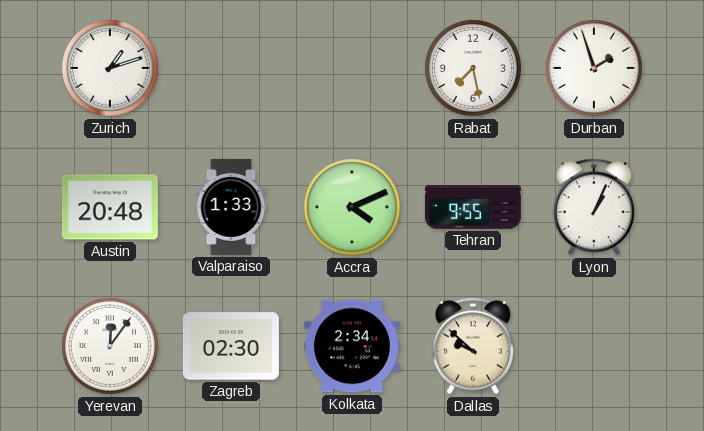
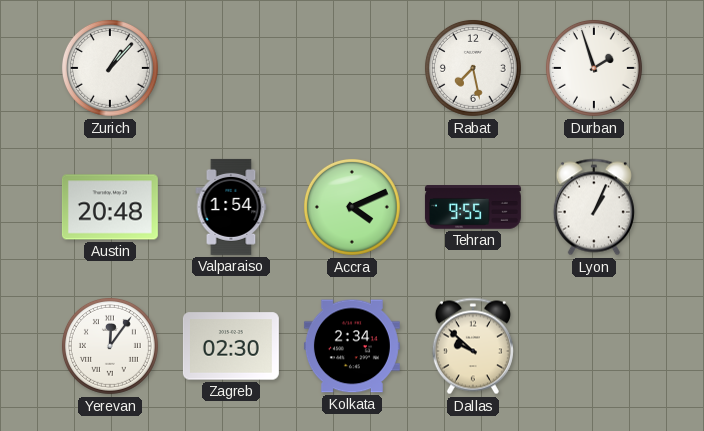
Zurich: 1:12 -> 1:07 (110, 68)
Valparaiso: 1:33 -> 1:54 (231, 207)
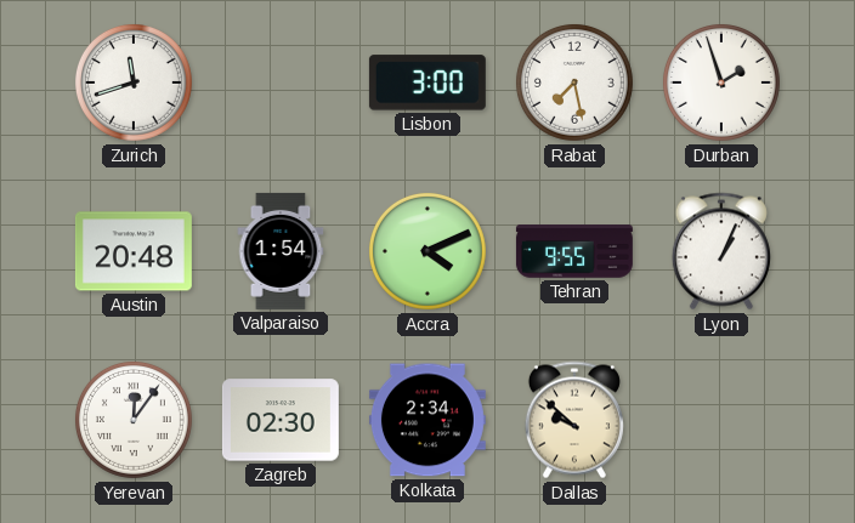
Zurich: 1:07 -> 11:42 (134, 83)
Lisbon: none -> 3:00 (428, 83)
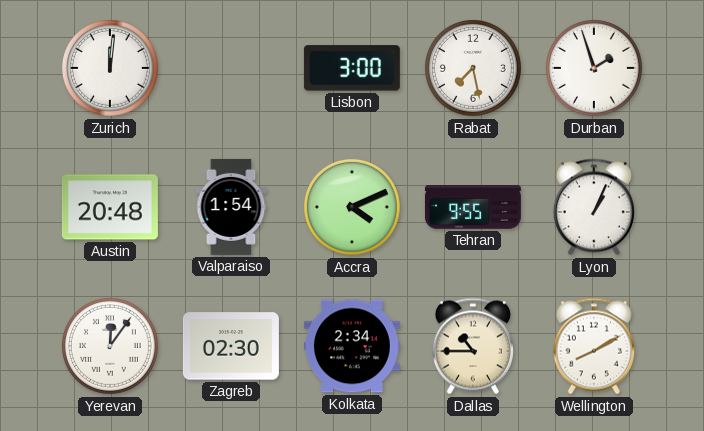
Zurich: 11:42 -> 12:01 (110, 68)
Dallas: 9:52 -> 10:45 (473, 346)
Wellington: none -> 8:10 (594, 346)
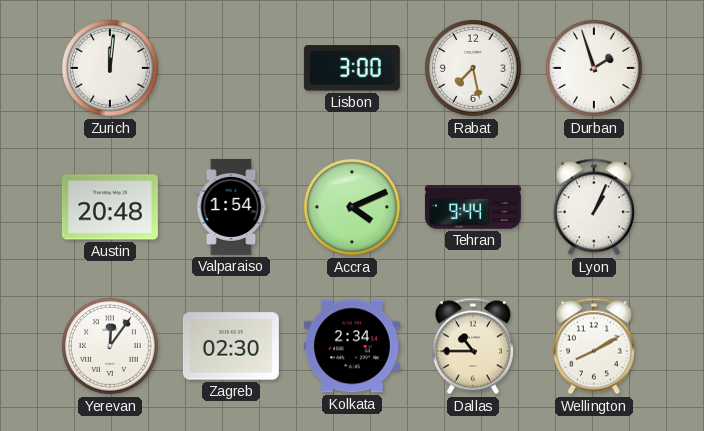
Tehran: 9:55 -> 9:44 (473, 207)
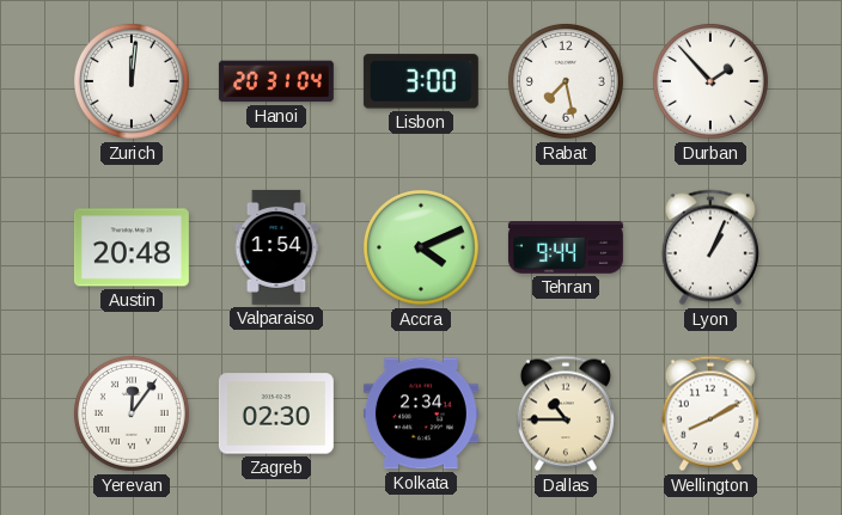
Hanoi: none -> 20:31 (276, 81)
Durban: 1:57 -> 1:53 (710, 81)
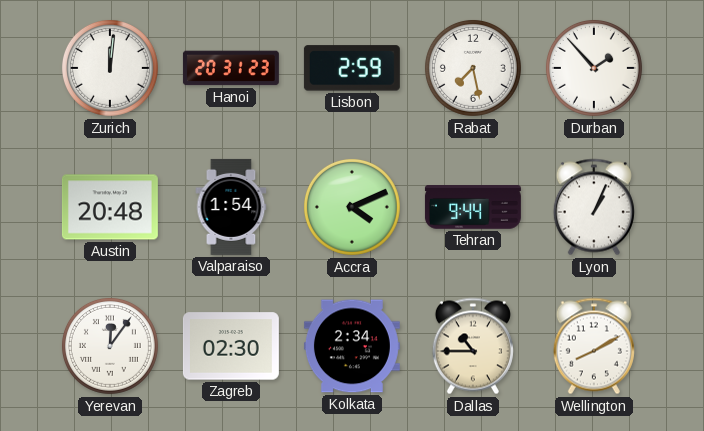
Hanoi: 20:31:04 -> 20:31:23 (231, 68)
Lisbon: 3:00 -> 2:59 (352, 68)
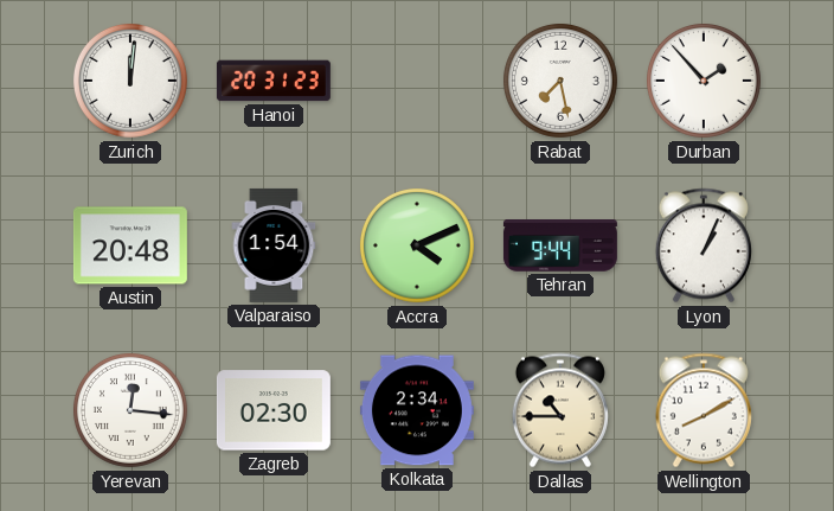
Lisbon: 2:59 -> none (352, 68)
Yerevan: 12:06 -> 12:16 (130, 410)
